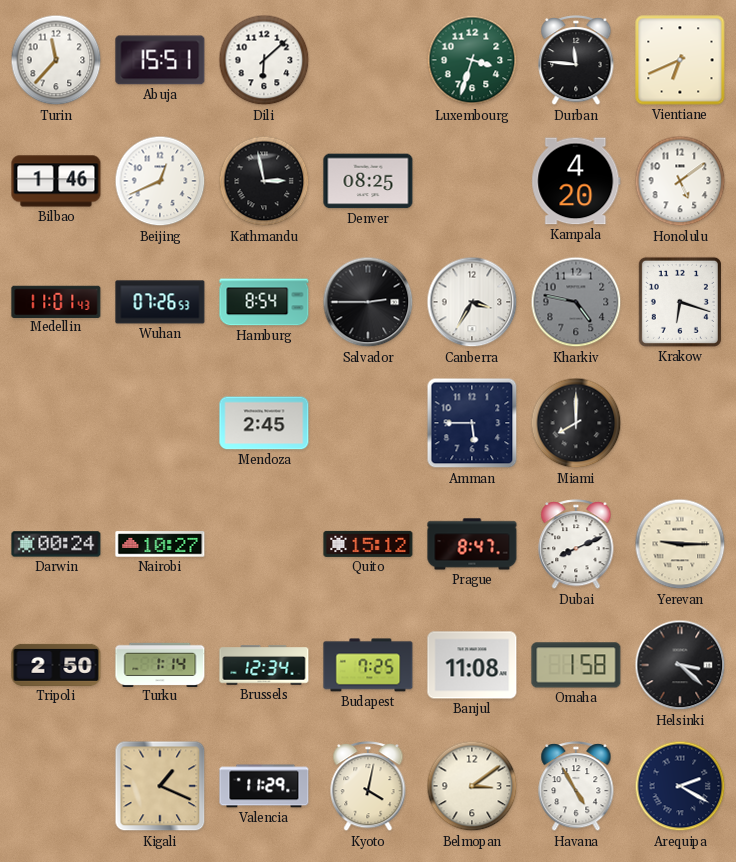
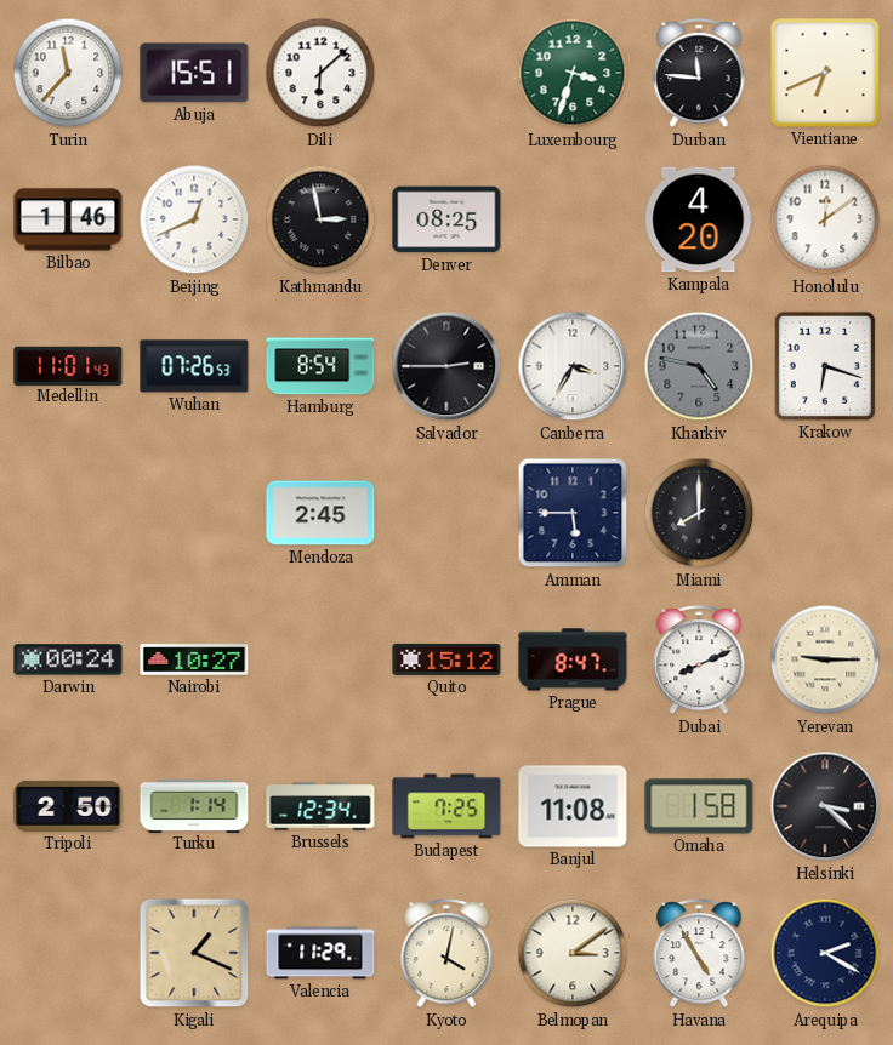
Honolulu: 5:09 -> 12:09 (825, 219)
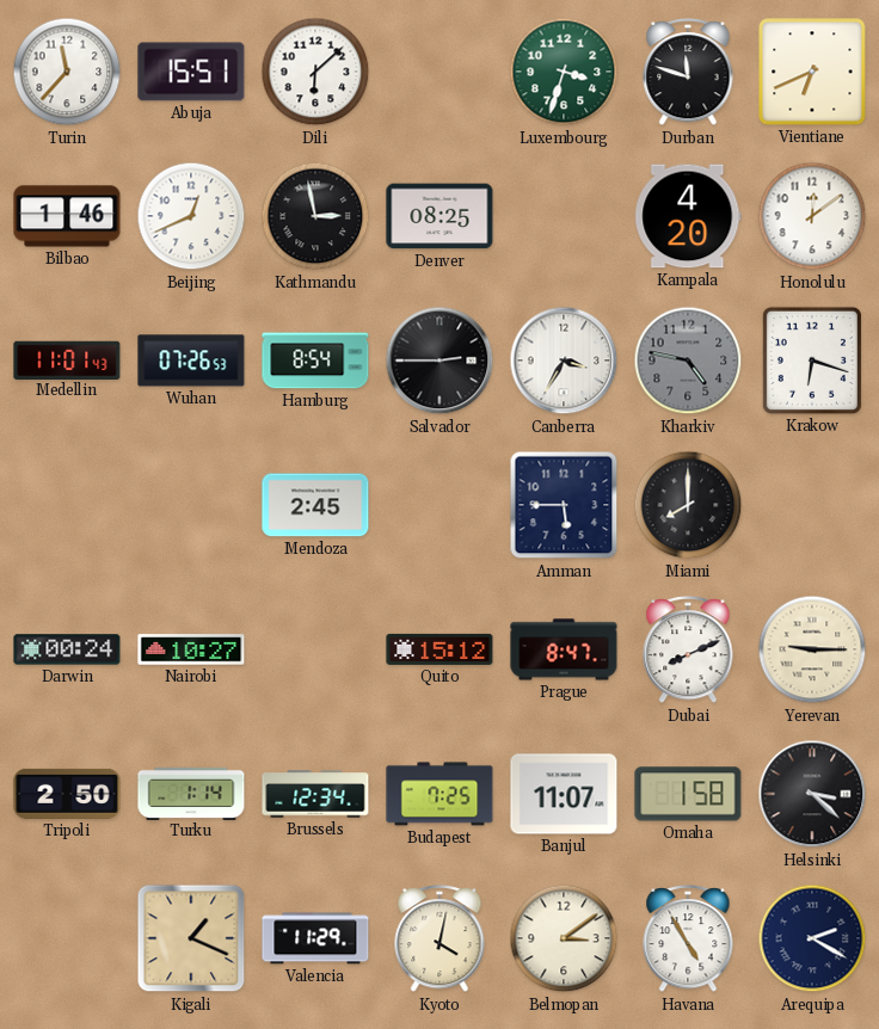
Durban: 11:46 -> 11:48 (688, 73)
Banjul: 11:08 -> 11:07 (564, 794)
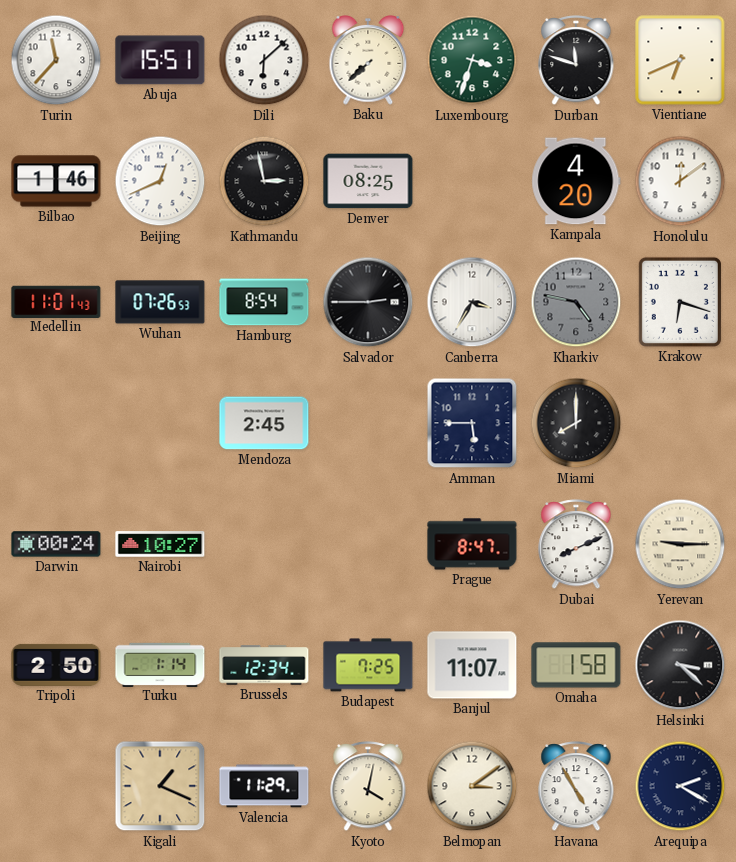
Baku: none -> 7:38 (368, 61)
Quito: 15:12 -> none (439, 649)
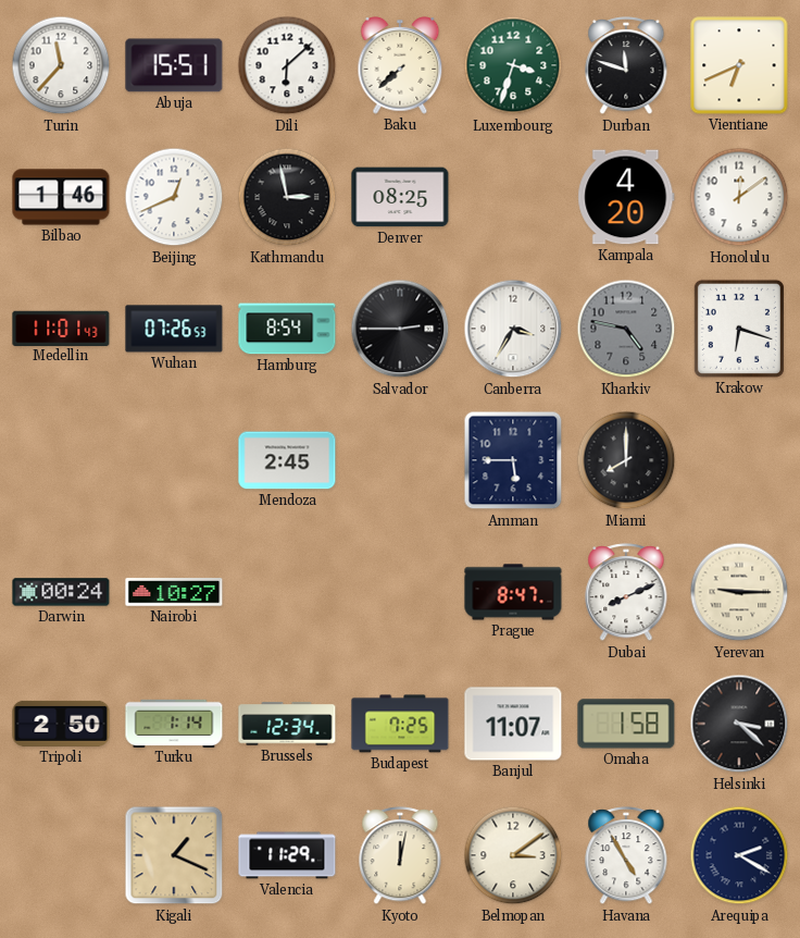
Kyoto: 4:02 -> 12:02 (400, 856)
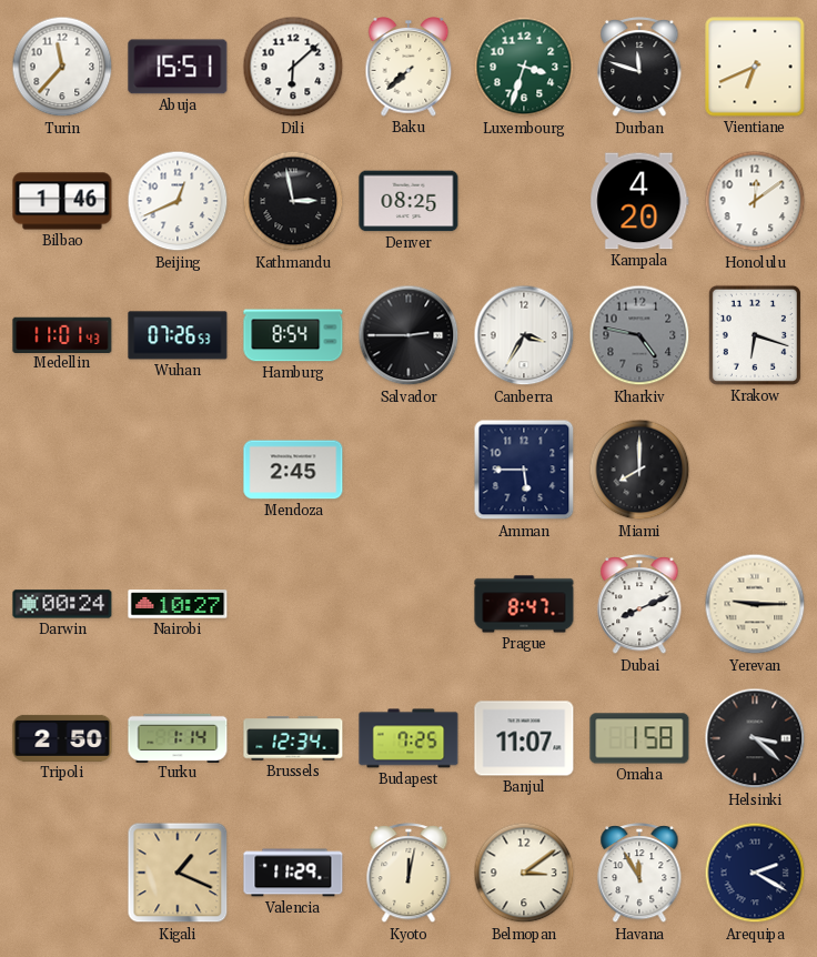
Havana: 4:55 -> 11:55 (639, 874)
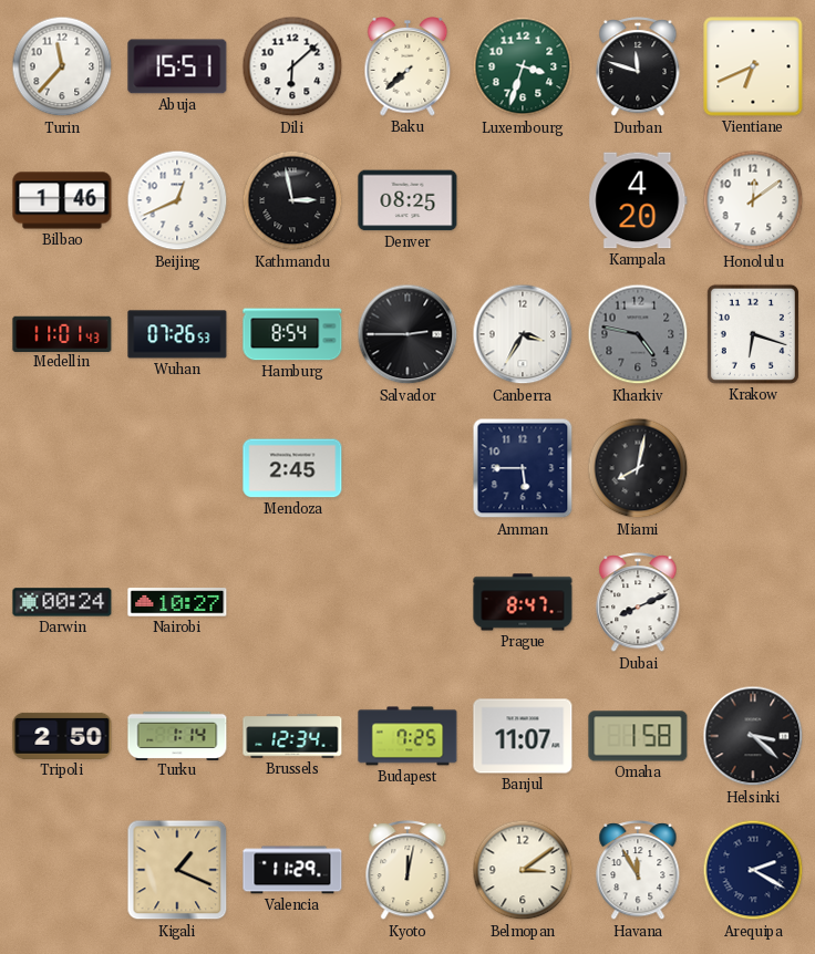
Miami: 8:00 -> 8:02 (638, 468)
Yerevan: 9:15 -> none (755, 604)
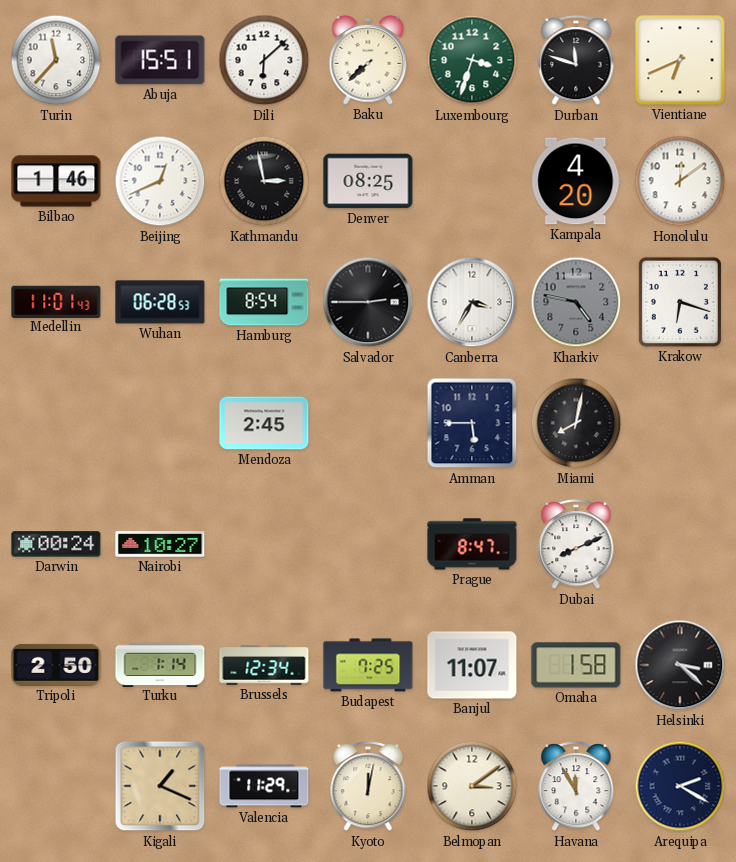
Wuhan: 07:26 -> 06:28 (160, 302)
